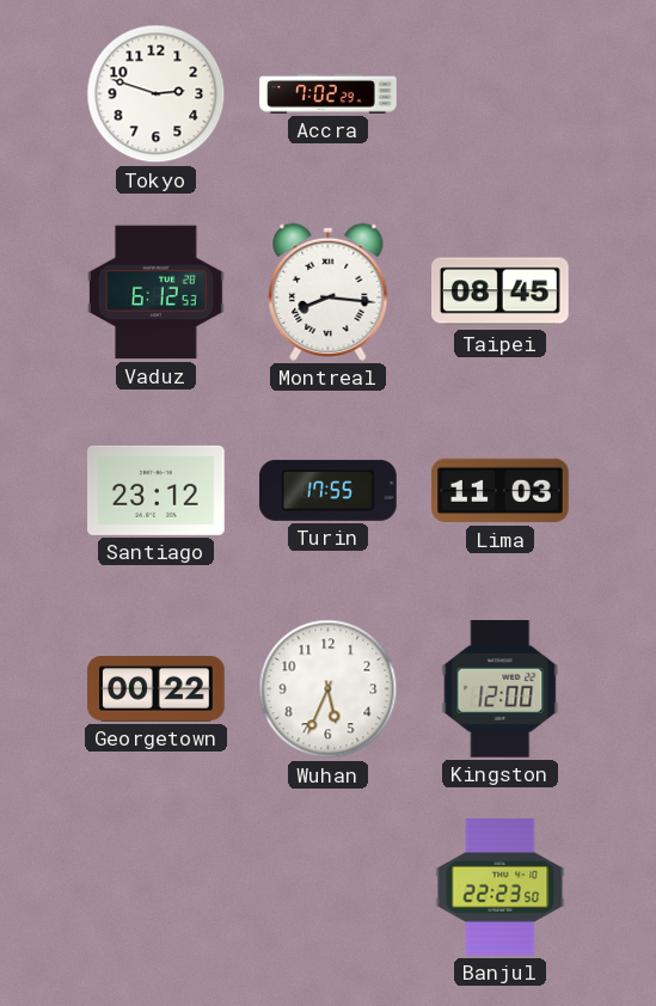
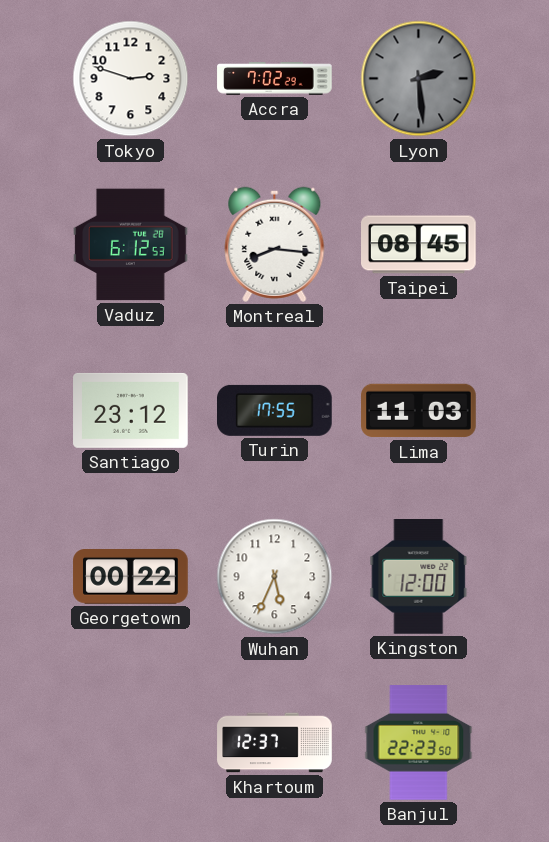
Lyon: none -> 2:29 (419, 79)
Khartoum: none -> 12:37 (275, 743)
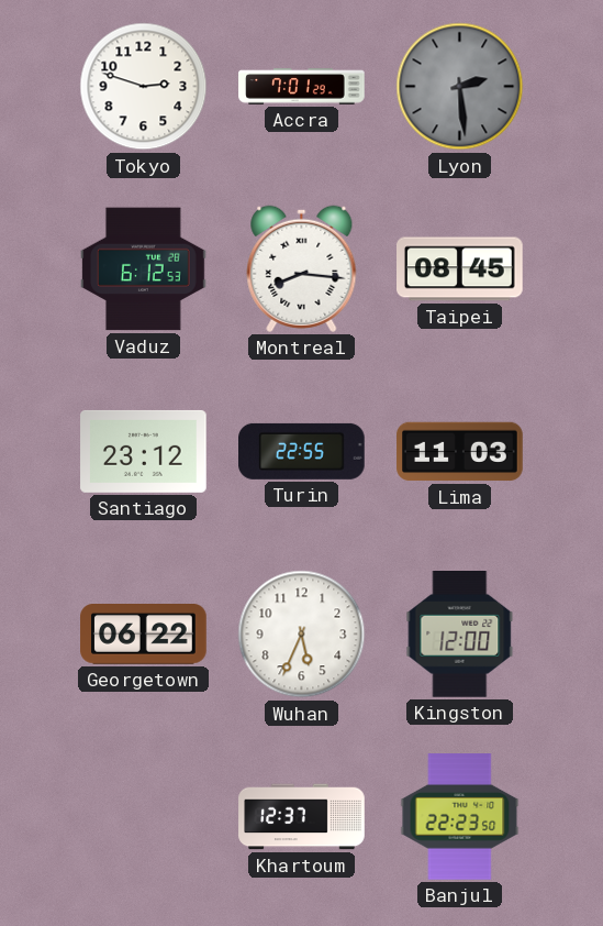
Accra: 7:02 -> 7:01 (302, 87)
Turin: 17:55 -> 22:55 (302, 451)
Georgetown: 00:22 -> 06:22 (144, 635)
